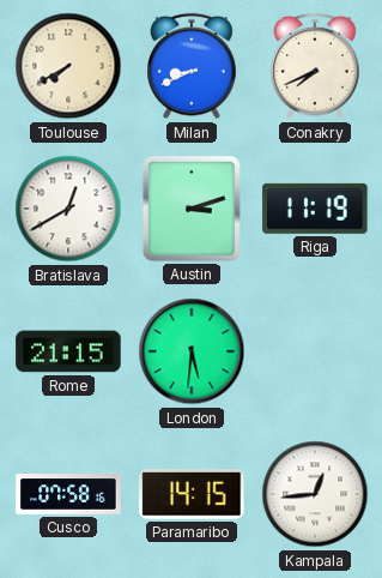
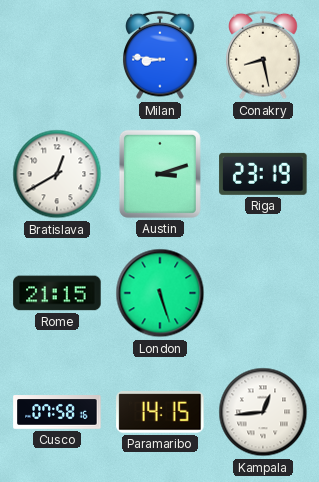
Toulouse: 7:40 -> none (68, 66)
Milan: 8:41 -> 8:46 (160, 55)
Conakry: 7:41 -> 8:28 (263, 55)
Riga: 11:19 -> 23:19 (263, 174)
London: 5:31 -> 5:27 (160, 293)
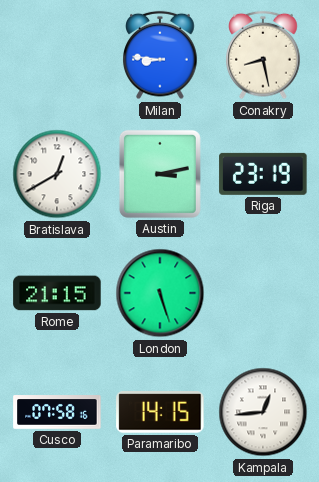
Austin: 3:12 -> 3:13 (160, 174)
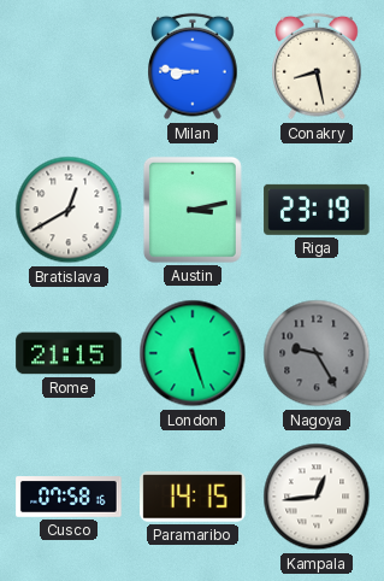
Nagoya: none -> 9:25 (317, 353)
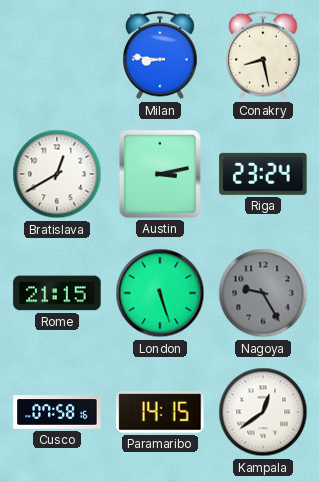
Riga: 23:19 -> 23:24 (263, 174)
Kampala: 12:44 -> 12:39 (263, 412)
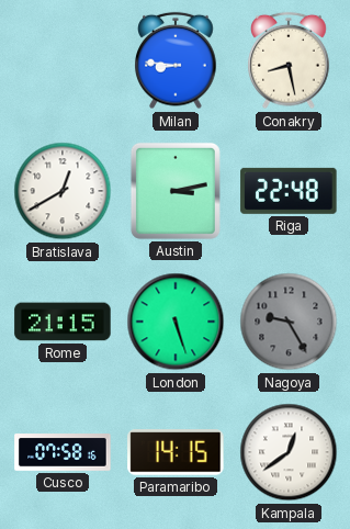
Riga: 23:24 -> 22:48 (289, 191)
